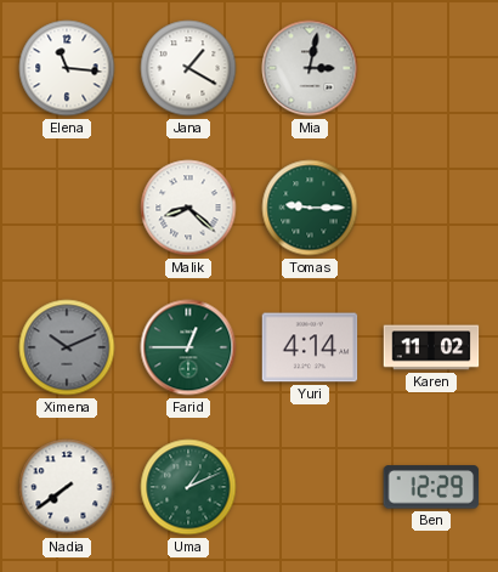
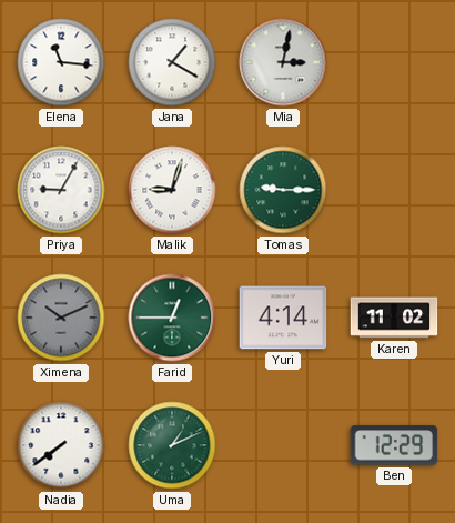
Priya: none -> 9:05 (61, 190)
Malik: 8:22 -> 9:03 (172, 190)
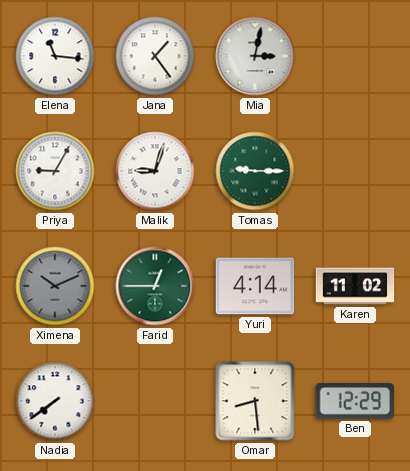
Jana: 1:20 -> 1:24 (155, 56)
Uma: 1:11 -> none (172, 445)
Omar: none -> 8:29 (255, 401)
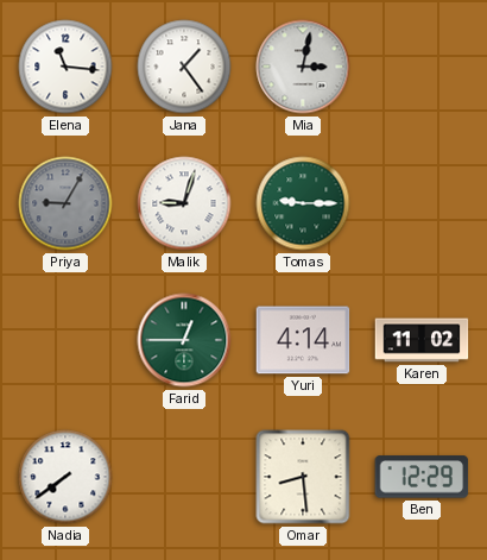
Priya dial: white -> grey (65, 203)
Ximena: 10:11 -> none (55, 286)
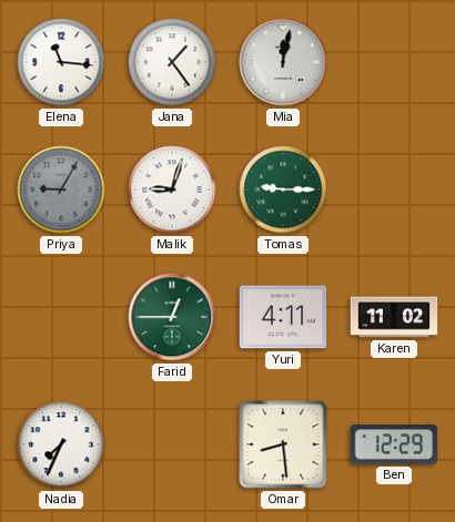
Mia: 3:02 -> 12:02 (283, 62)
Yuri: 4:14 -> 4:11 (283, 317)
Nadia: 7:39 -> 7:34 (61, 444)
